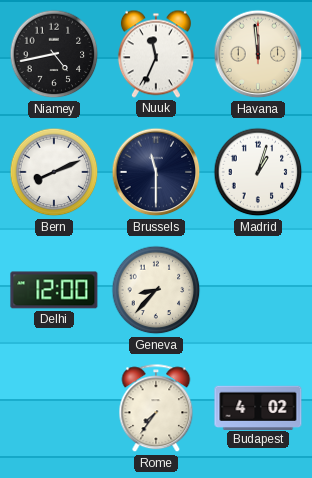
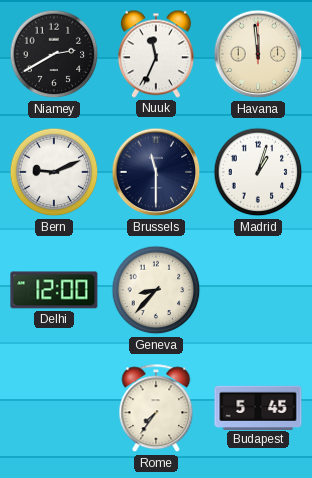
Niamey: 4:43 -> 2:40 (54, 54)
Bern: 8:11 -> 9:11 (54, 172)
Budapest: 4:02 -> 5:45 (258, 407)
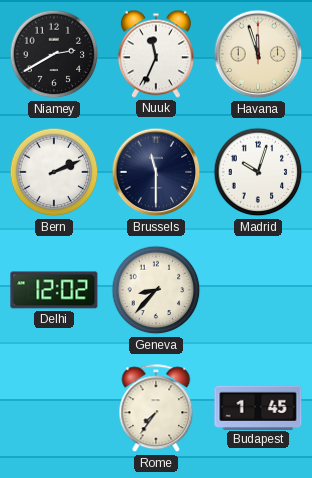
Havana: 11:59 -> 11:57 (258, 54)
Bern: 9:11 -> 2:11 (54, 172)
Madrid: 1:03 -> 10:03 (258, 172)
Delhi: 12:00 -> 12:02 (54, 290)
Budapest: 5:45 -> 1:45 (258, 407)
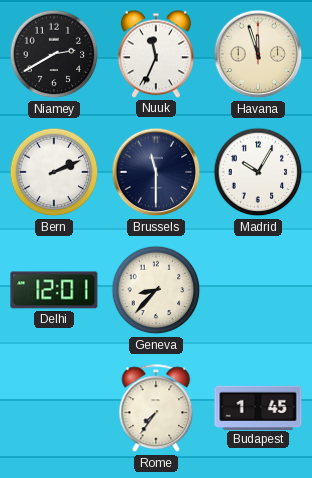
Madrid: 10:03 -> 10:05 (258, 172)
Delhi: 12:02 -> 12:01 (54, 290)
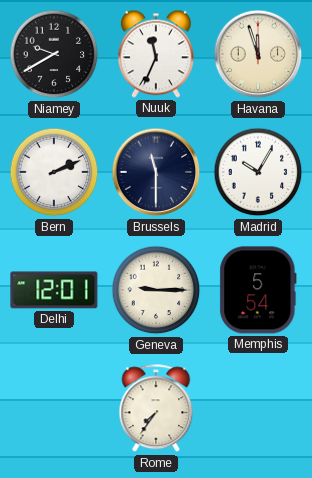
Niamey: 2:40 -> 9:40 (54, 54)
Geneva: 8:37 -> 9:15 (156, 290)
Memphis: none -> 5:54 (258, 290)
Budapest: 1:45 -> none (258, 407)
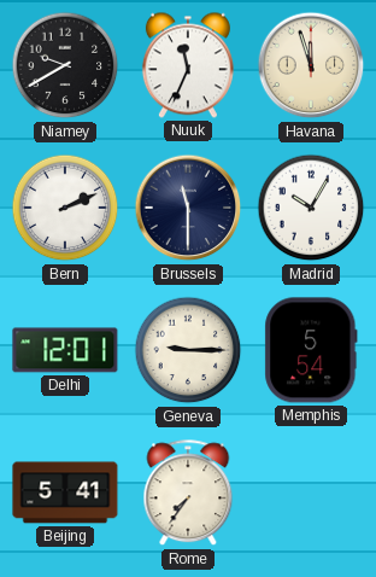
Beijing: none -> 5:41 (65, 493)
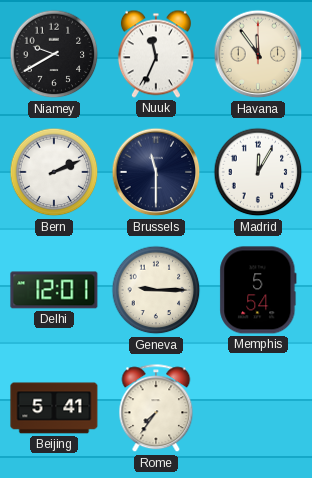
Havana: 11:57 -> 11:54 (258, 54)
Madrid: 10:05 -> 12:05 (258, 172)
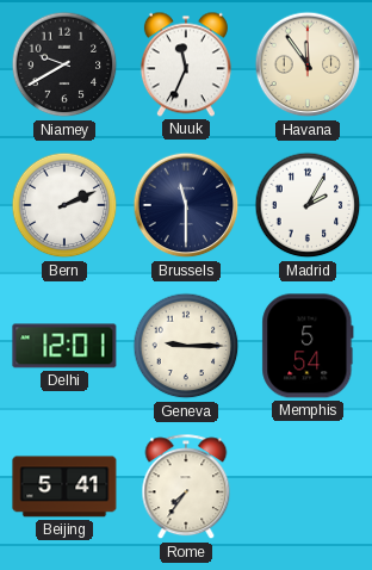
Madrid: 12:05 -> 2:05 (308, 205)
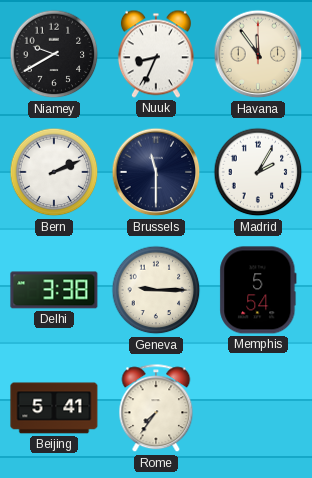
Nuuk: 11:34 -> 8:34 (156, 54)
Delhi: 12:01 -> 3:38 (54, 290)
